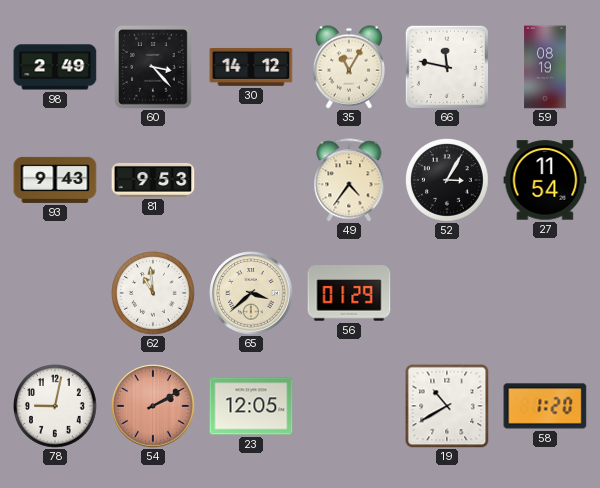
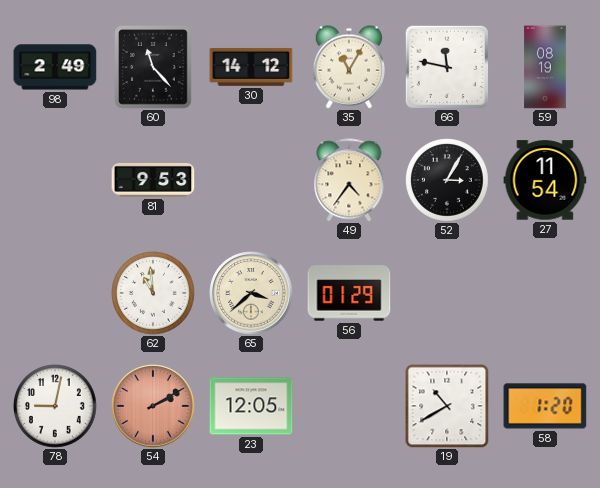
60: 3:23 -> 11:23 (154, 68)
93: 9:43 -> none (55, 180)
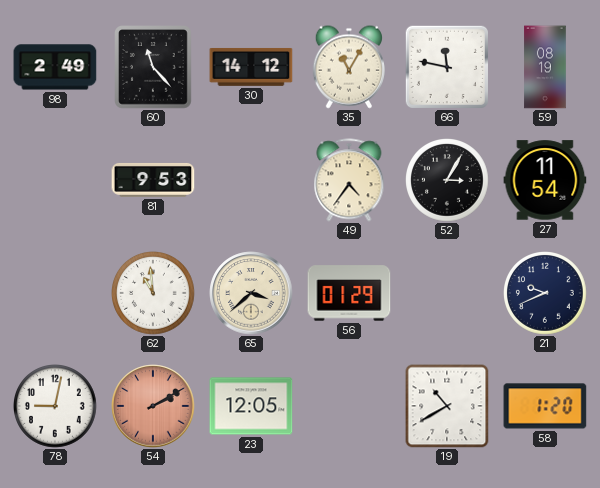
21: none -> 9:41 (546, 294)
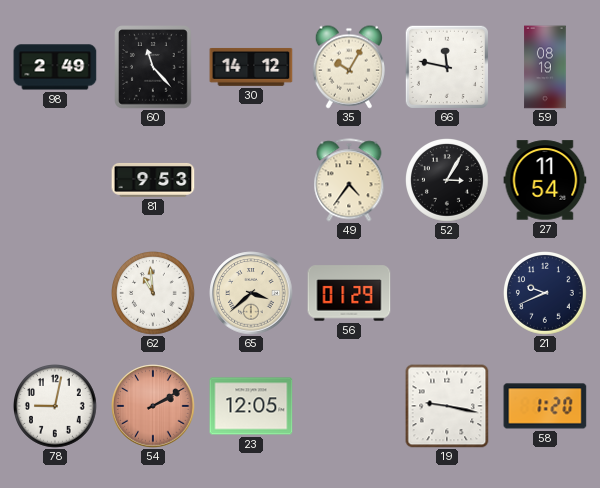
35: 11:05 -> 10:05 (349, 67)
19: 10:40 -> 9:17 (447, 406)
